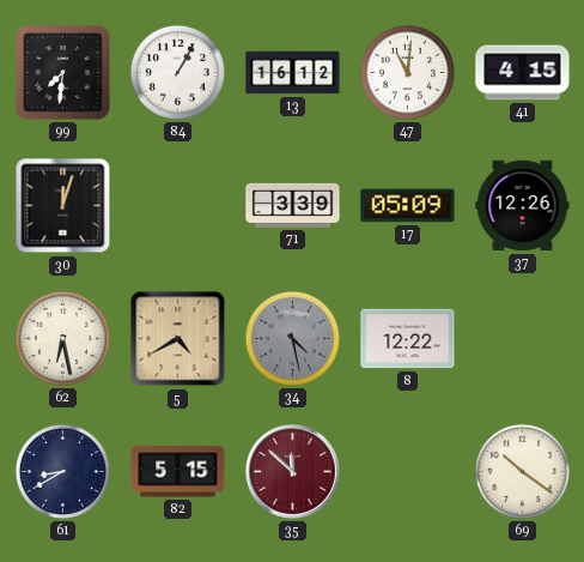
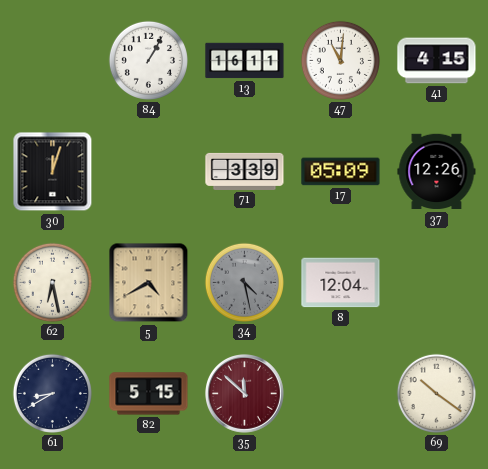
99: 7:31 -> none (63, 73)
13: 16:12 -> 16:11 (245, 61)
8: 12:22 -> 12:04 (341, 283)
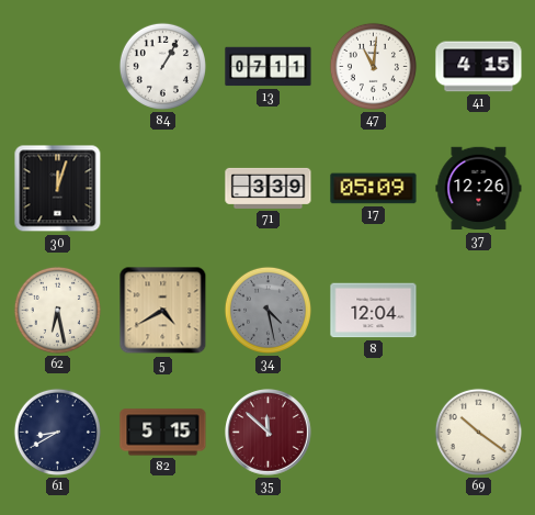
13: 16:11 -> 07:11 (269, 67)
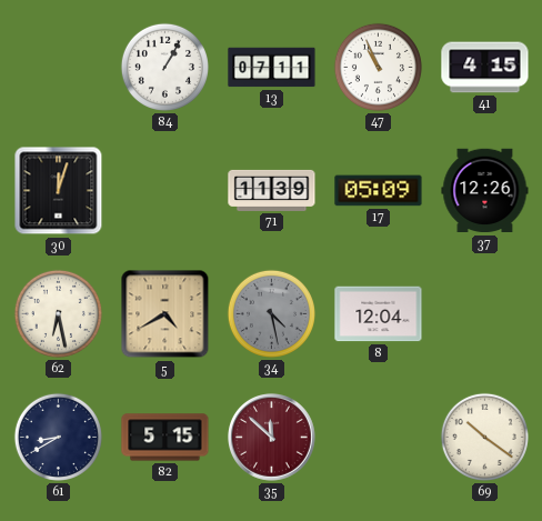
47: 11:01 -> 10:56 (378, 67)
71: 3:39 -> 11:39 (272, 190)
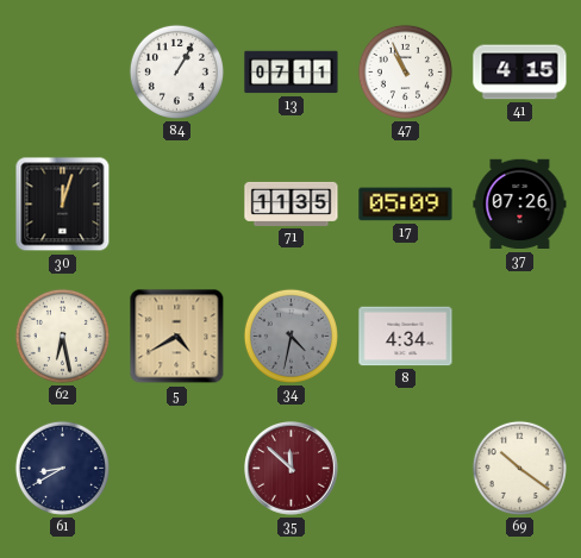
71: 11:39 -> 11:35 (292, 203)
37: 12:26 -> 07:26 (520, 205)
34: 4:28 -> 4:32 (290, 336)
8: 12:04 -> 4:34 (406, 337)
82: 5:15 -> none (165, 438)
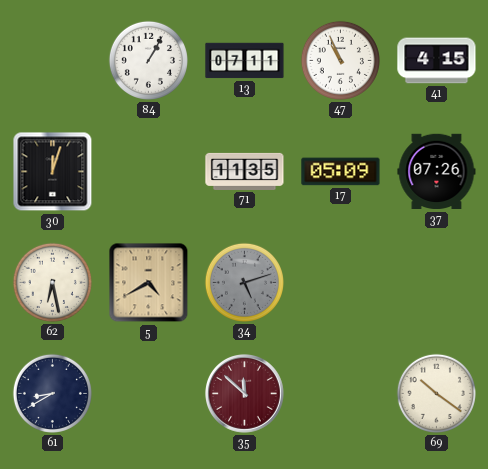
34: 4:32 -> 5:12 (244, 282)
8: 4:34 -> none (406, 337)
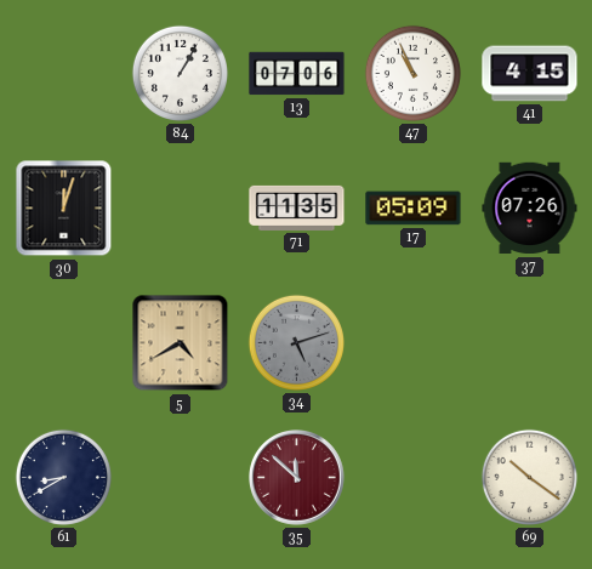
13: 07:11 -> 07:06 (297, 74)
62: 6:28 -> none (52, 282)
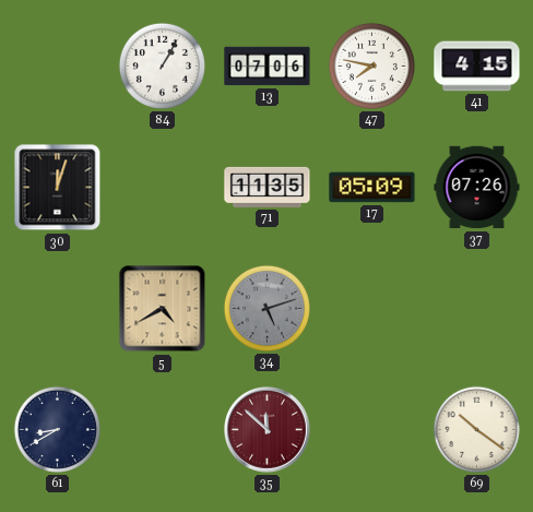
47: 10:56 -> 7:47 (371, 66)
